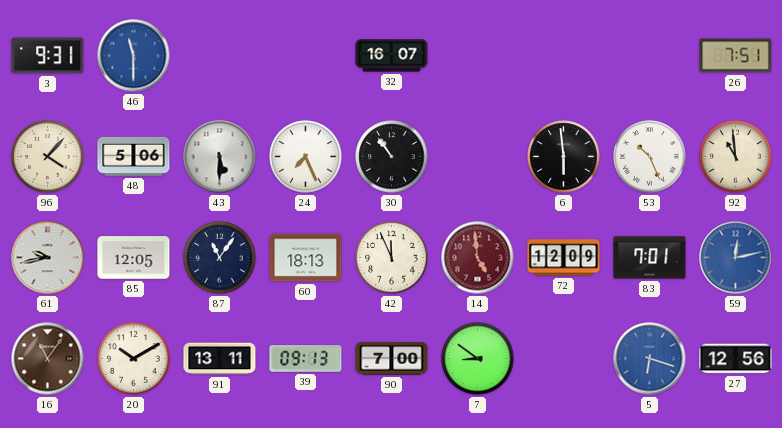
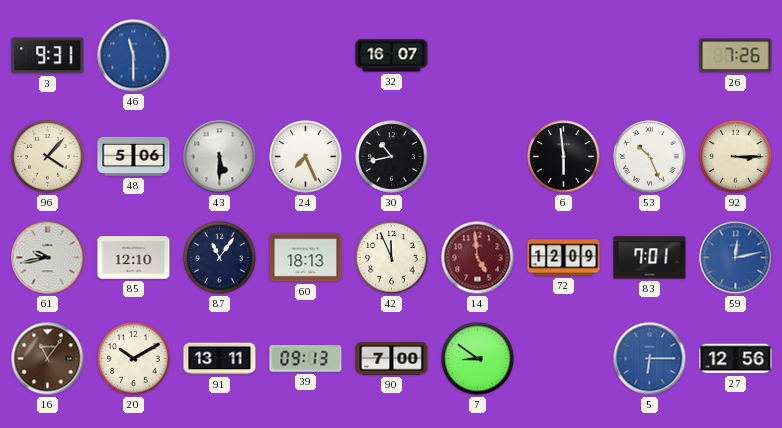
26: 7:51 -> 7:26 (736, 56)
30: 10:54 -> 10:43 (392, 157)
92: 10:59 -> 3:15 (736, 157)
85: 12:05 -> 12:10 (134, 258)
5: 6:18 -> 6:15 (650, 359)
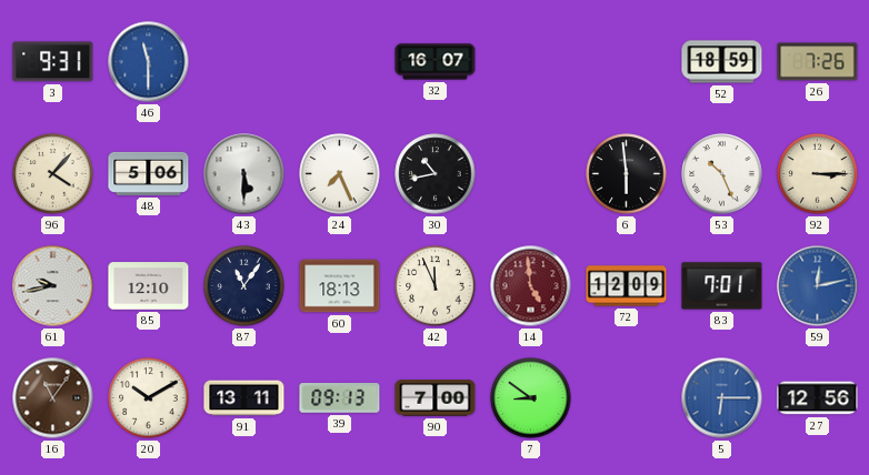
52: none -> 18:59 (722, 62)
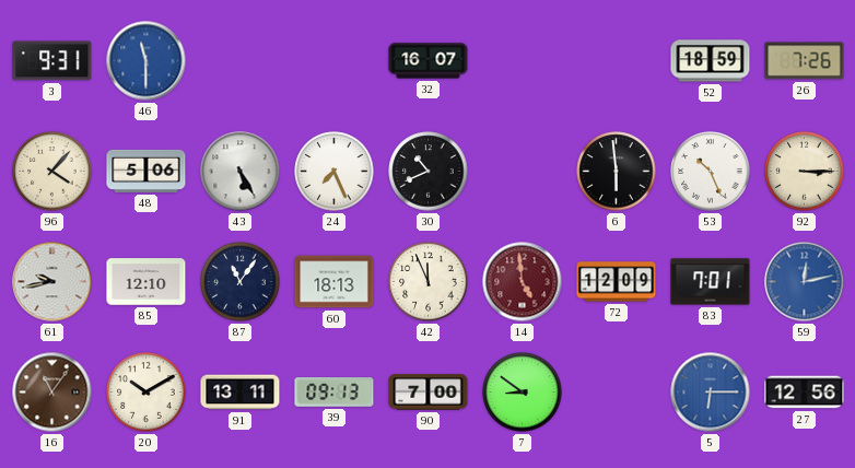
43: 5:30 -> 5:25 (241, 172)
30: 10:43 -> 10:41 (429, 172)
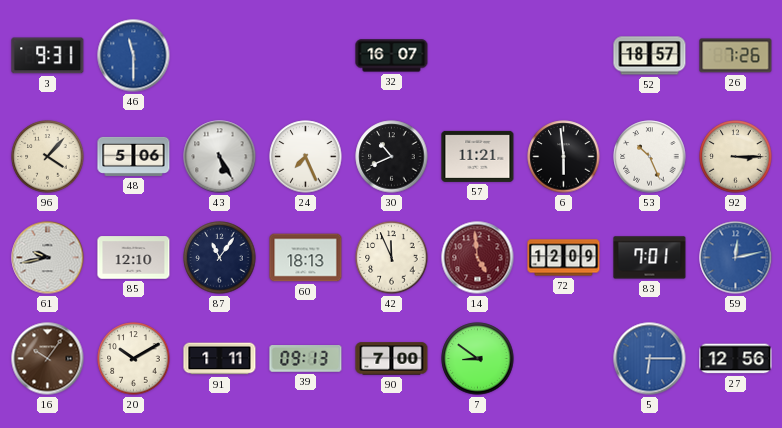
52: 18:59 -> 18:57 (650, 56)
57: none -> 11:21 (478, 156)
16: 11:06 -> 10:06 (48, 359)
91: 13:11 -> 1:11 (220, 359)
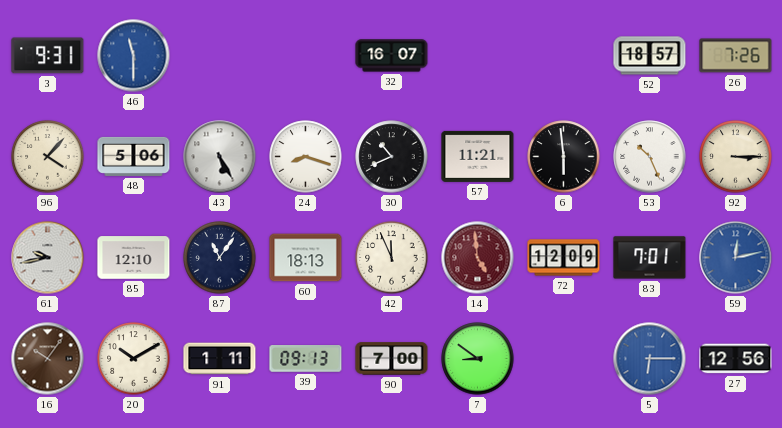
24: 7:26 -> 8:18 (306, 157)
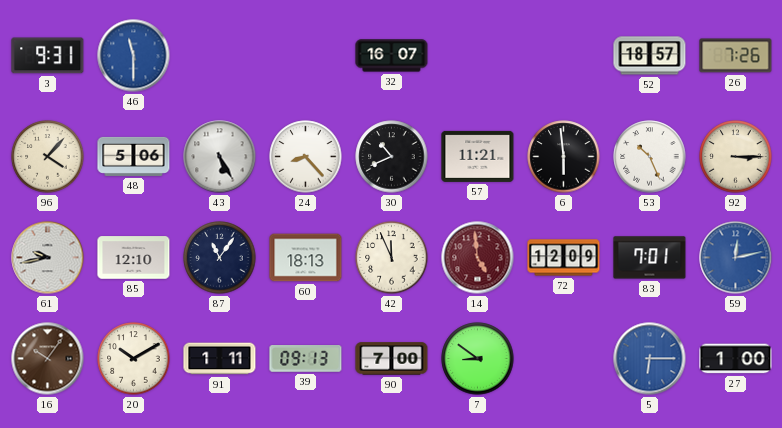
24: 8:18 -> 8:23 (306, 157)
27: 12:56 -> 1:00 (736, 359)
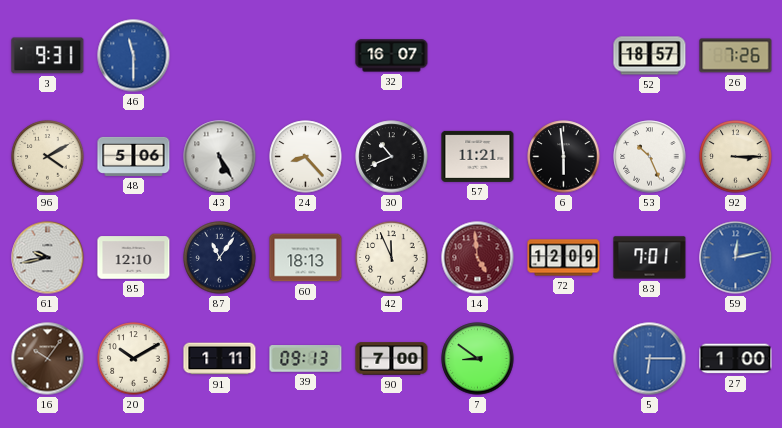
96: 4:07 -> 4:10 (48, 157)
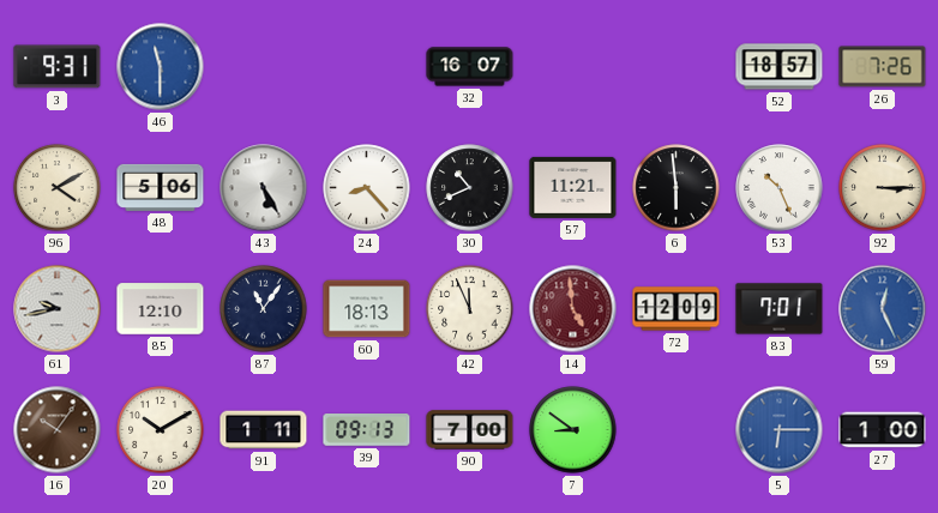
59: 12:13 -> 12:26 (883, 309)
